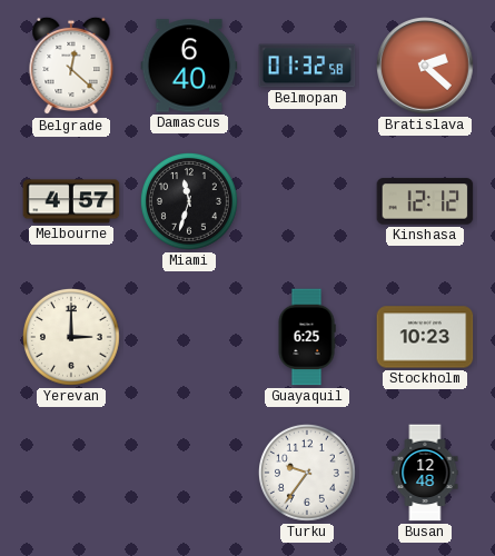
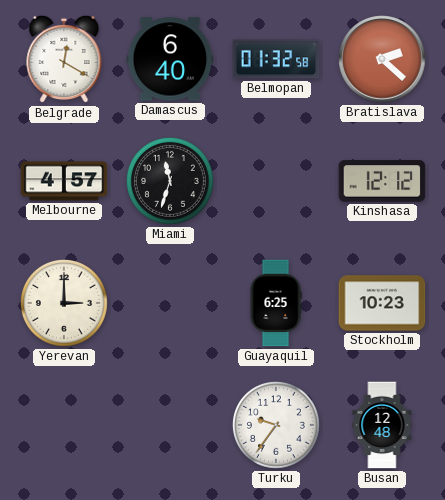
Belgrade: 12:22 -> 12:20 (64, 59)
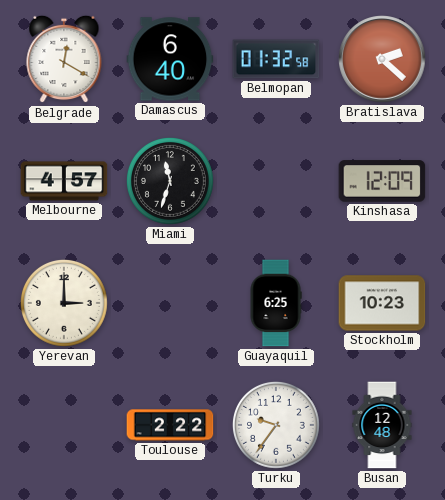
Kinshasa: 12:12 -> 12:09 (382, 181)
Toulouse: none -> 2:22 (170, 425)
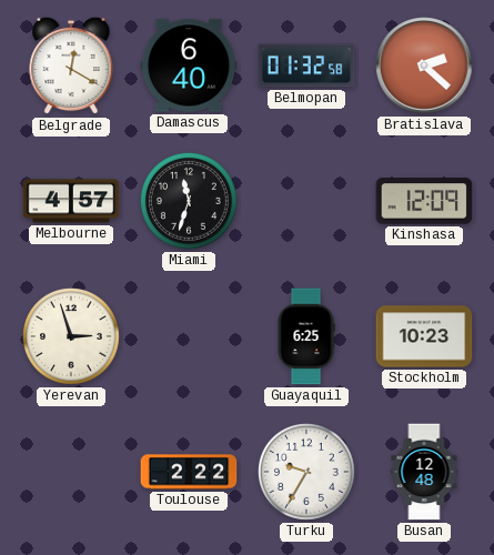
Yerevan: 3:00 -> 2:57 (71, 336)
Turku: 9:36 -> 9:35 (306, 472)
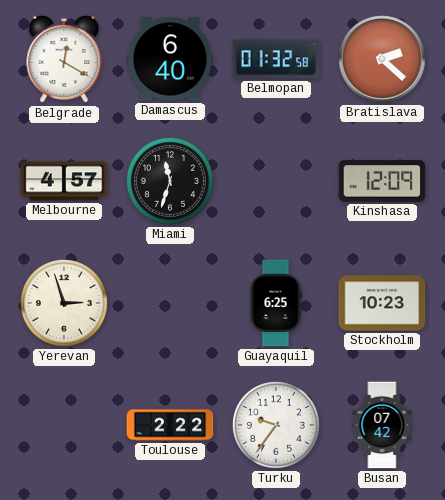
Turku: 9:35 -> 9:36 (276, 425)
Busan: 12:48 -> 07:42 (382, 425)
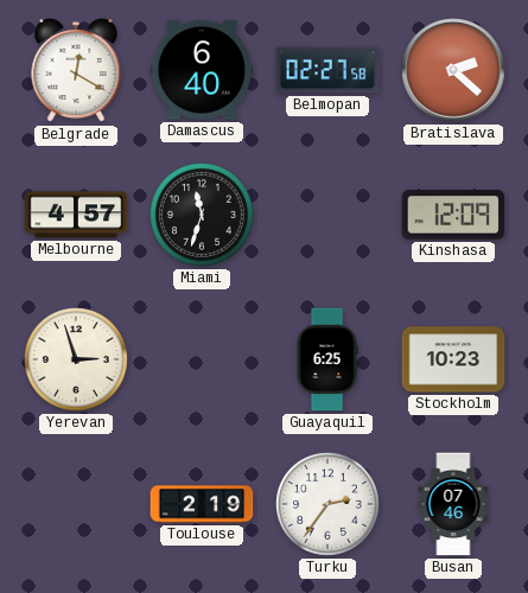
Belmopan: 01:32 -> 02:27 (327, 70)
Toulouse: 2:22 -> 2:19 (202, 504)
Turku: 9:36 -> 2:36 (327, 504)
Busan: 07:42 -> 07:46 (453, 504)
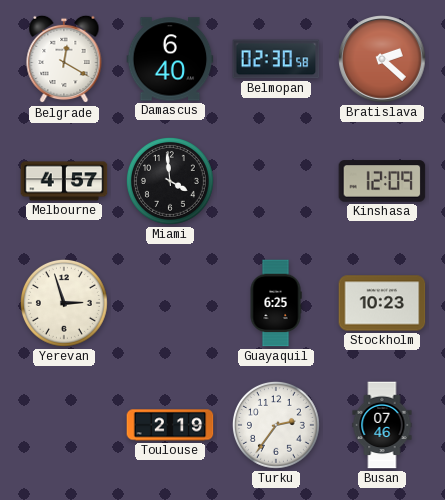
Belmopan: 02:27 -> 02:30 (276, 59)
Miami: 11:33 -> 3:59 (170, 181)
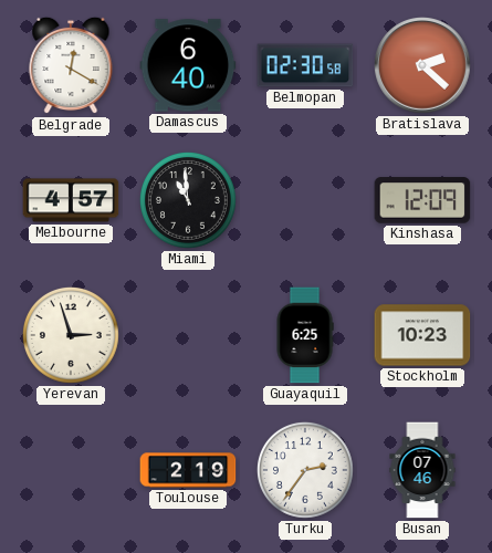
Miami: 3:59 -> 10:59 (188, 200)
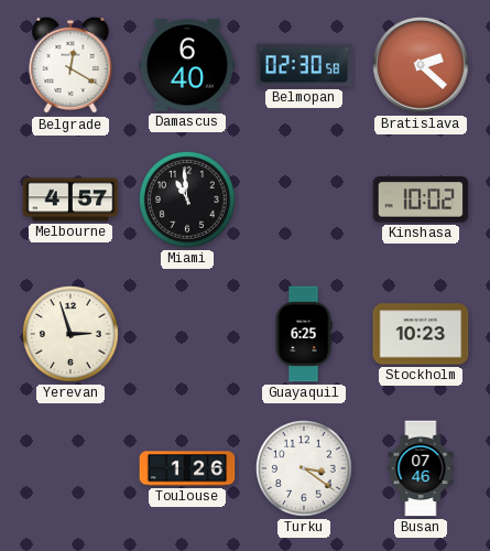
Kinshasa: 12:09 -> 10:02 (421, 199)
Toulouse: 2:19 -> 1:26 (187, 468)
Turku: 2:36 -> 3:21 (304, 468)
